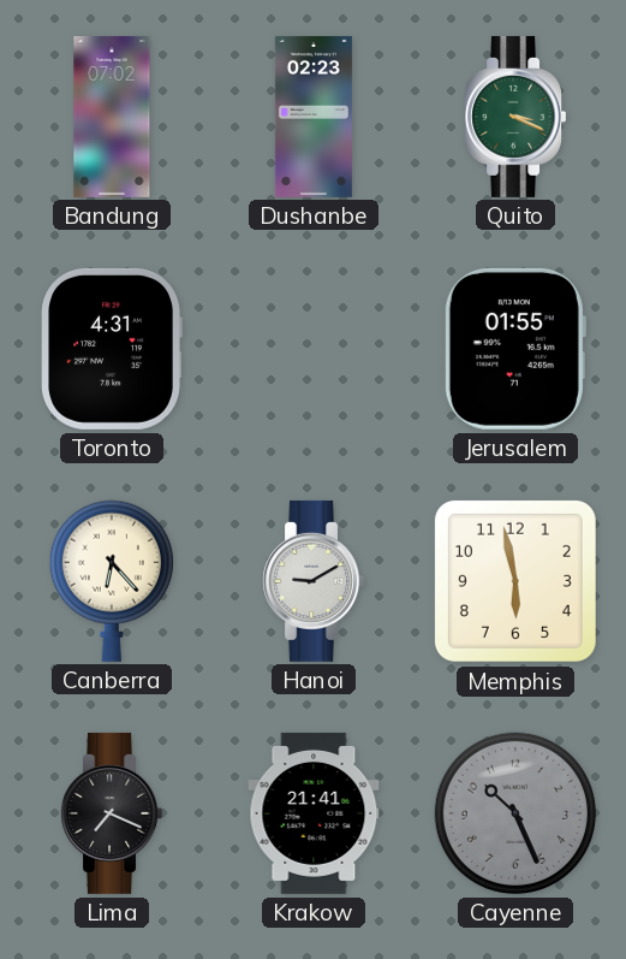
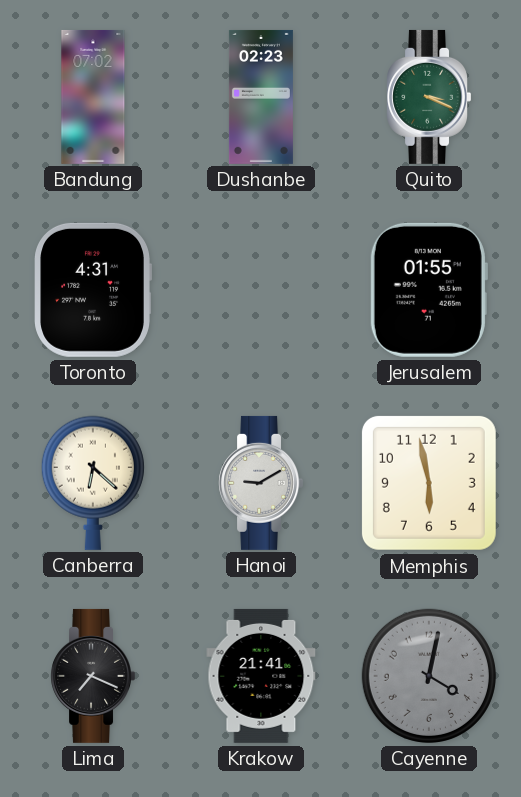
Canberra: 6:23 -> 6:22 (93, 483)
Cayenne: 10:26 -> 4:02 (429, 676)
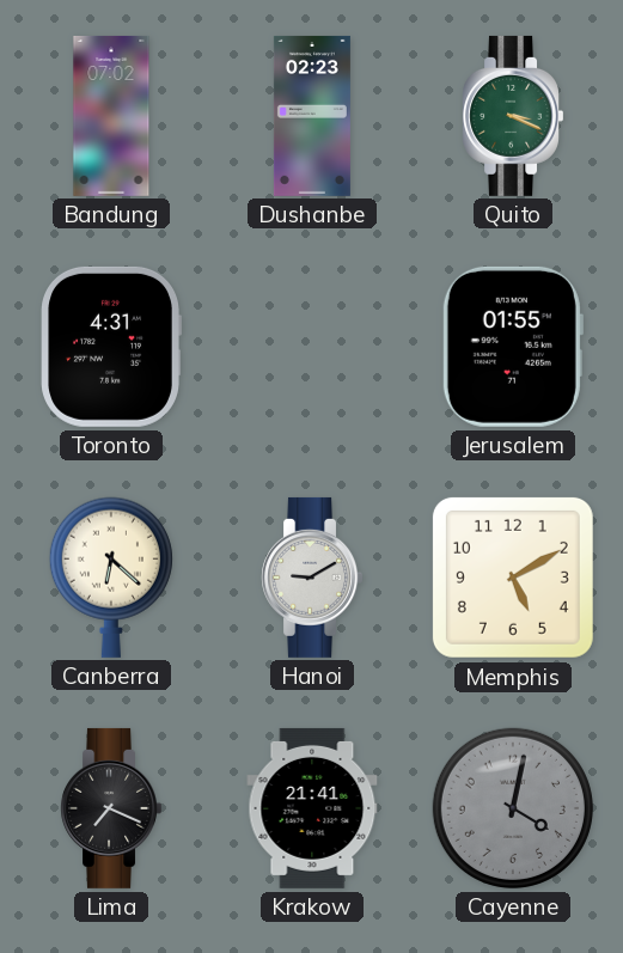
Memphis: 5:58 -> 5:10 (513, 578)
